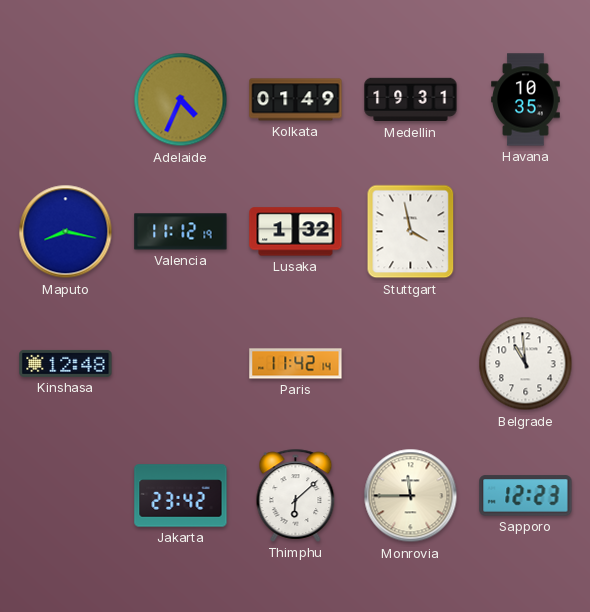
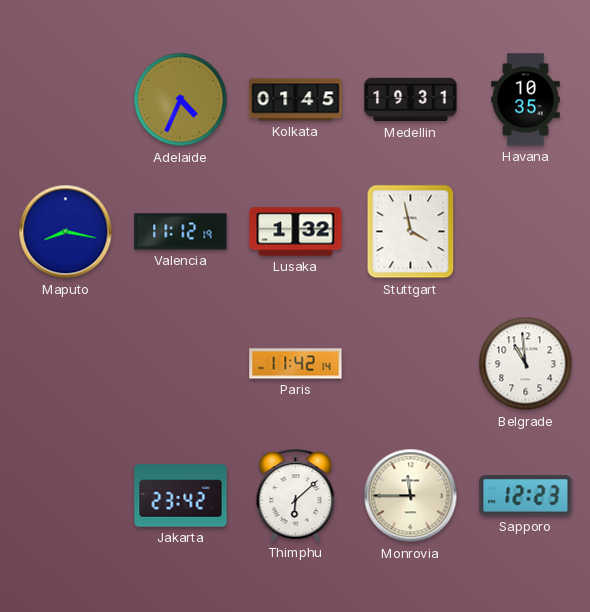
Kolkata: 01:49 -> 01:45 (296, 100)
Kinshasa: 12:48 -> none (66, 363)
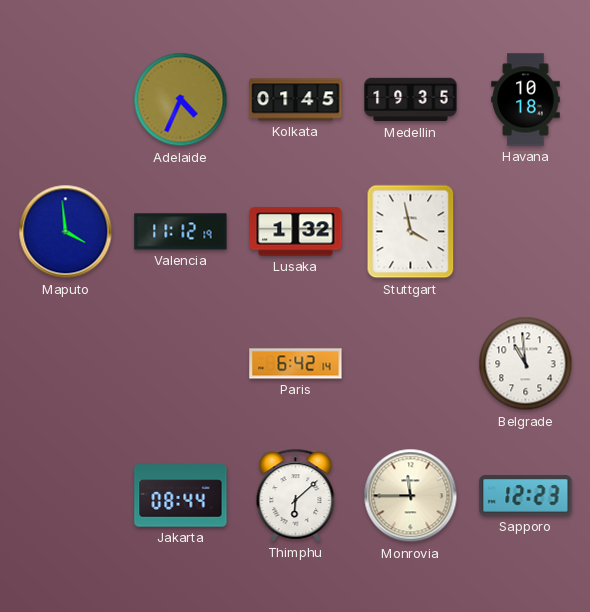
Medellin: 19:31 -> 19:35 (411, 100)
Havana: 10:35 -> 10:18 (526, 100)
Maputo: 8:17 -> 3:59 (66, 232)
Paris: 11:42 -> 6:42 (296, 364)
Jakarta: 23:42 -> 08:44 (181, 496)
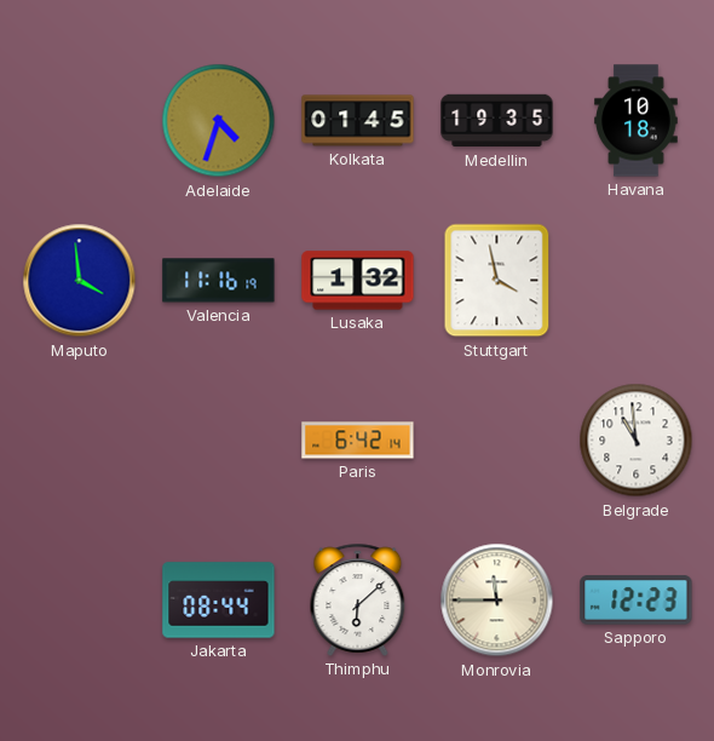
Adelaide: 4:34 -> 4:33 (219, 121)
Valencia: 11:12 -> 11:16 (219, 281)
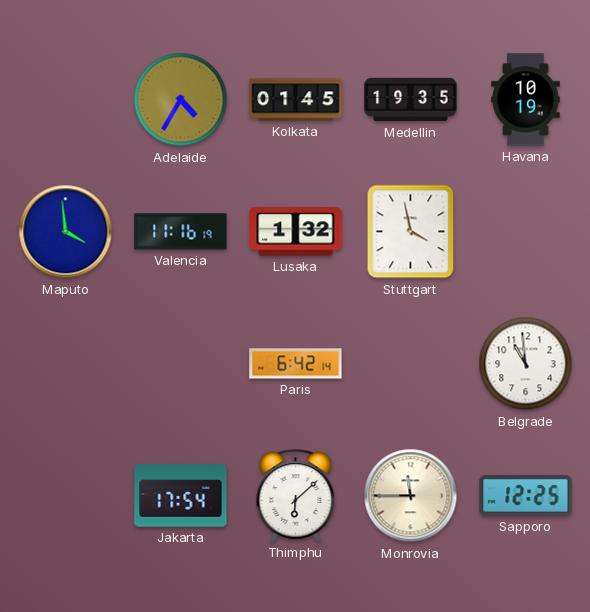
Adelaide: 4:33 -> 4:35 (181, 100)
Havana: 10:18 -> 10:19 (526, 100)
Jakarta: 08:44 -> 17:54 (181, 496)
Sapporo: 12:23 -> 12:25 (526, 496)
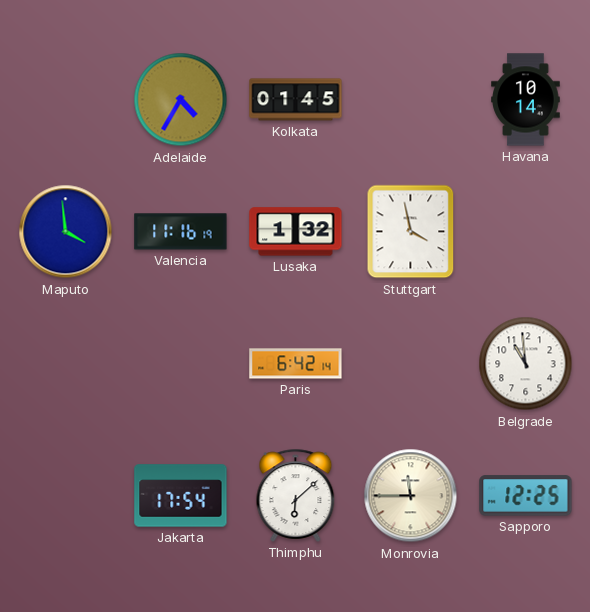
Medellin: 19:35 -> none (411, 100)
Havana: 10:19 -> 10:14 (526, 100)
